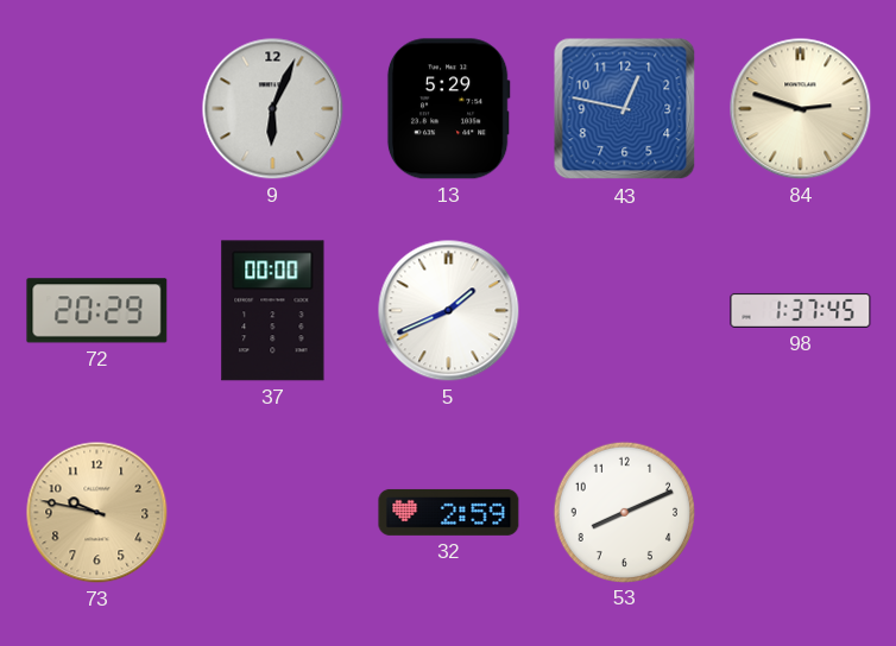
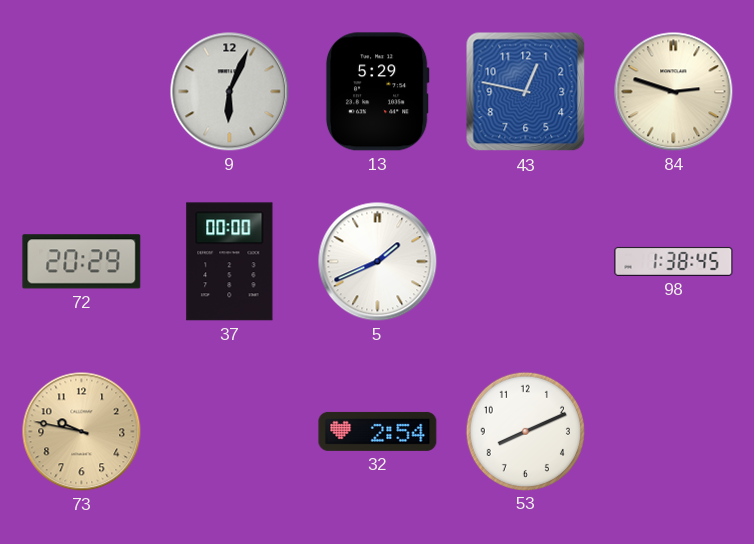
98: 1:37 -> 1:38 (674, 261)
32: 2:59 -> 2:54 (378, 431)
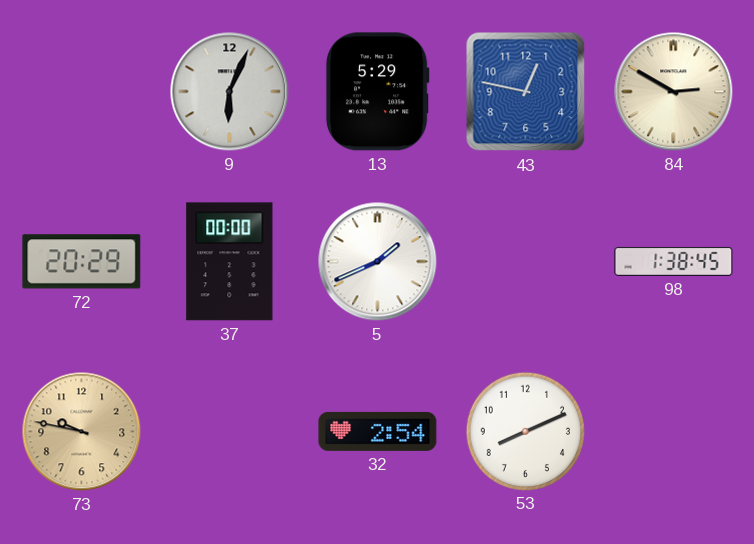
84: 2:48 -> 2:50 (674, 92)
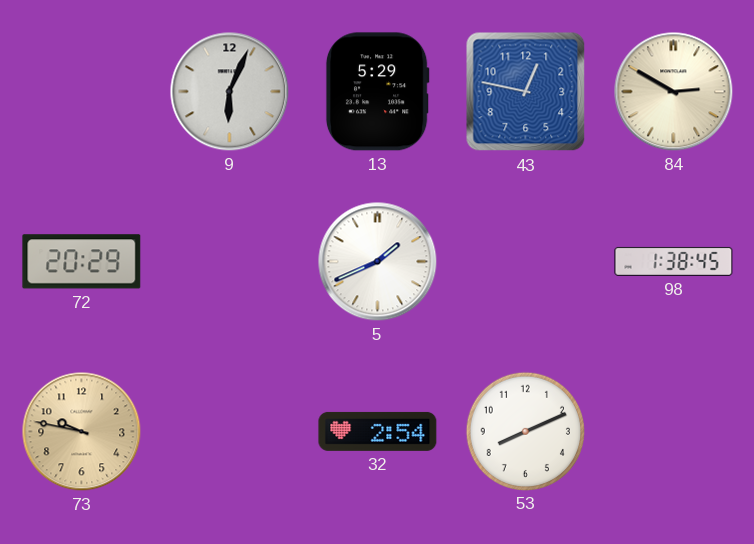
37: 00:00 -> none (230, 262)
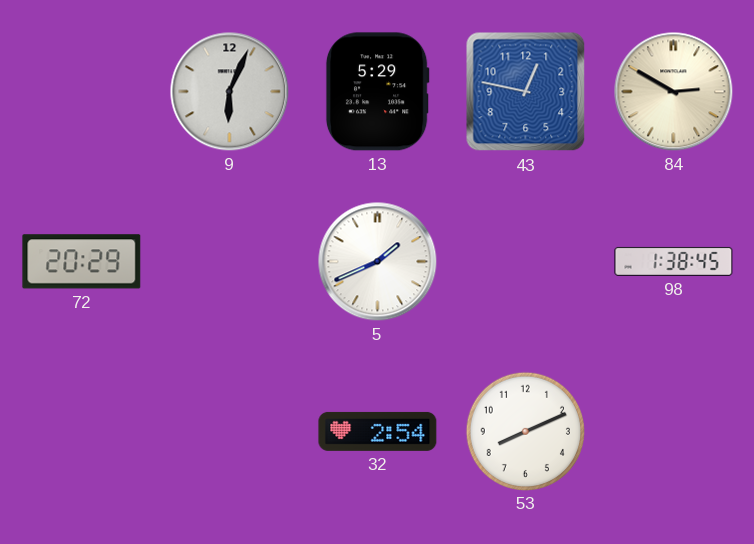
73: 9:47 -> none (82, 432)
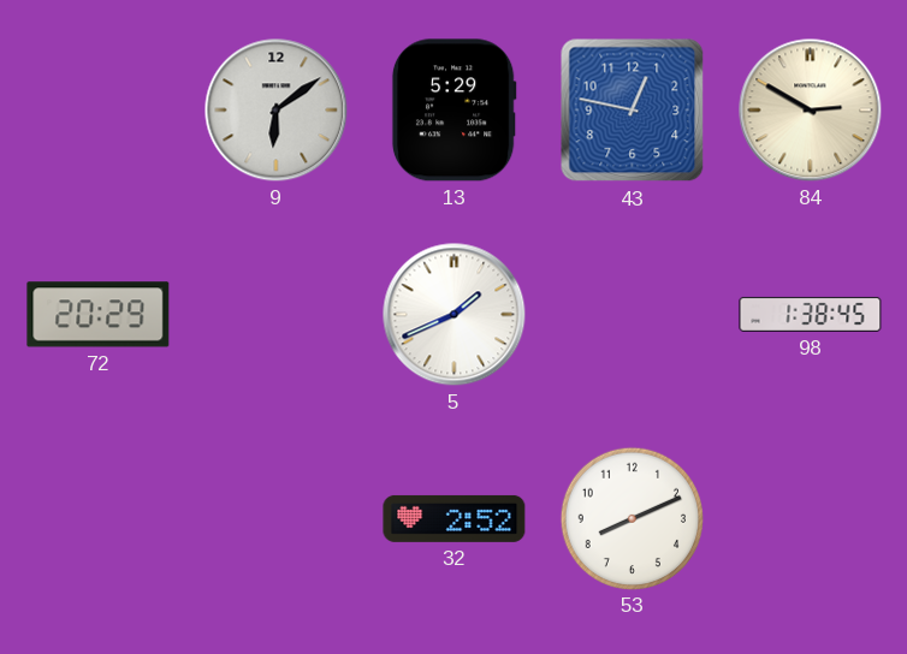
9: 6:04 -> 6:09 (277, 111)
32: 2:54 -> 2:52 (455, 518)
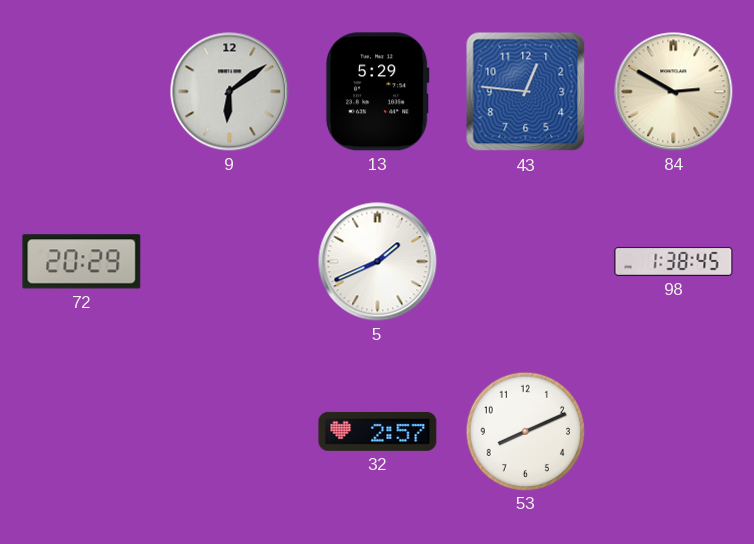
43: 12:47 -> 12:46 (526, 92)
32: 2:52 -> 2:57 (378, 431)
